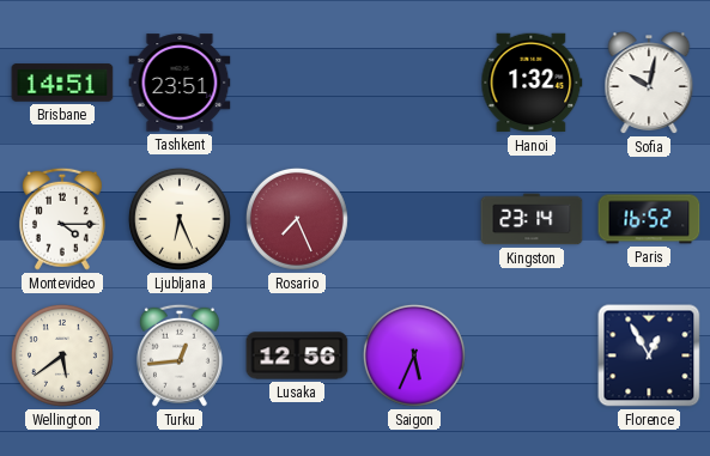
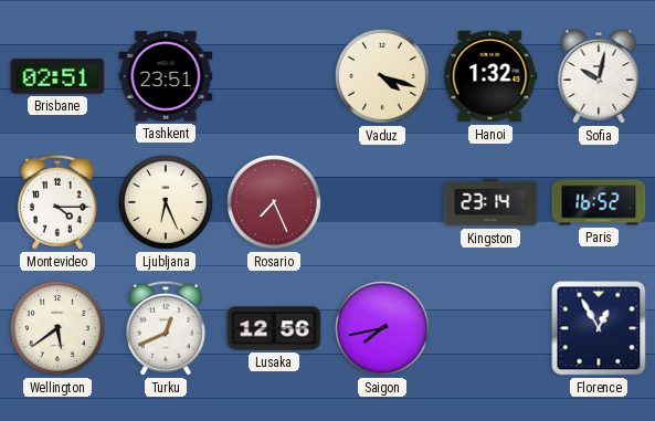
Brisbane: 14:51 -> 02:51 (57, 76)
Vaduz: none -> 4:18 (382, 76)
Turku: 12:44 -> 12:41 (166, 328)
Saigon: 5:34 -> 7:43 (382, 328)
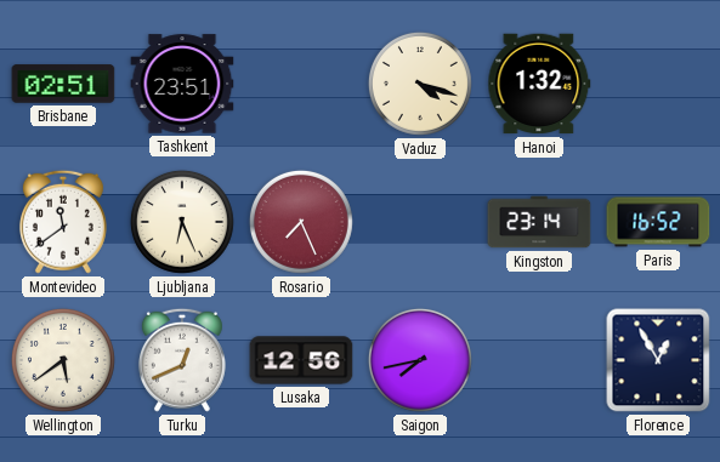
Sofia: 10:02 -> none (599, 76)
Montevideo: 4:15 -> 11:39 (63, 222)
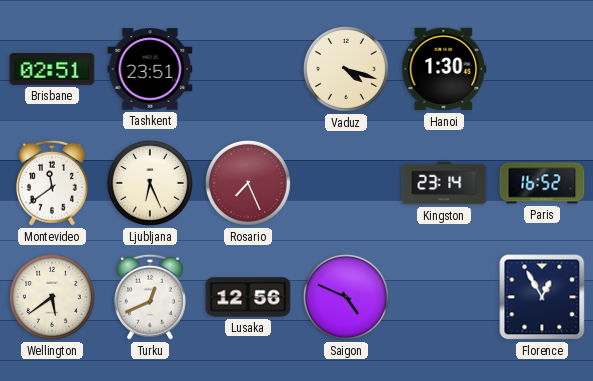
Hanoi: 1:32 -> 1:30 (444, 69)
Saigon: 7:43 -> 4:49 (346, 297)
